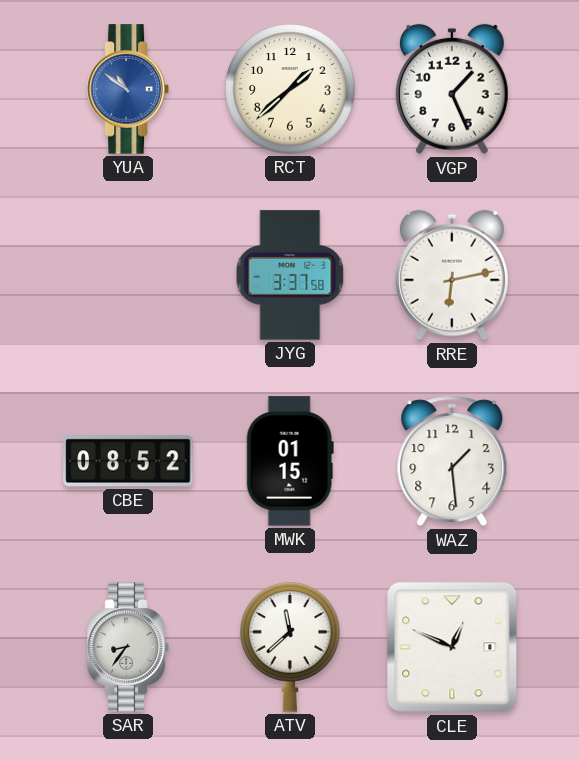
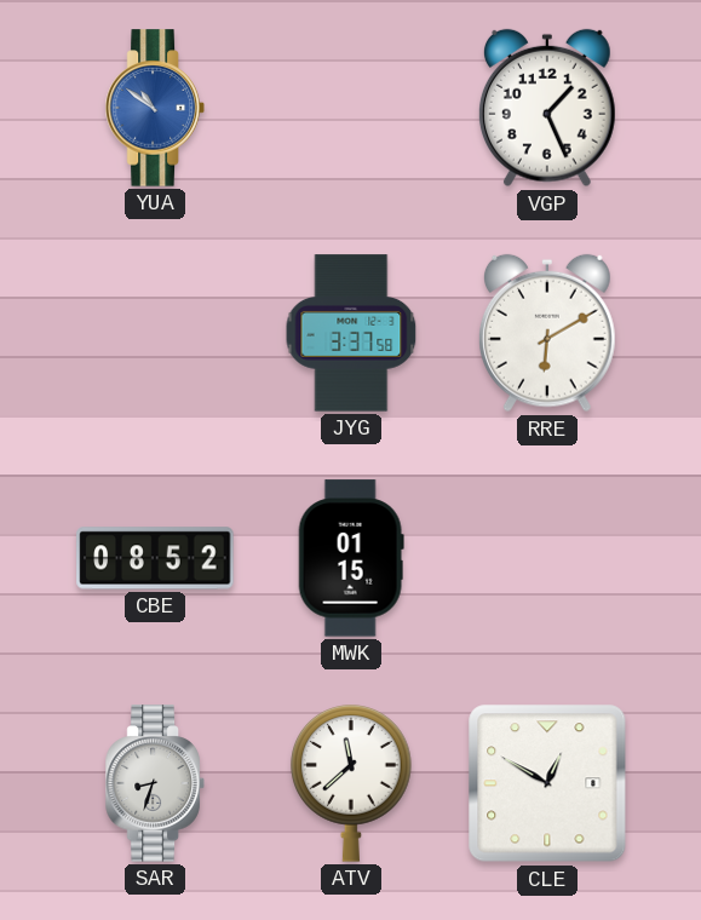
RCT: 1:38 -> none (290, 89)
RRE: 6:13 -> 6:10 (547, 333)
WAZ: 1:29 -> none (452, 461)
SAR: 8:36 -> 8:33 (155, 783)
CLE: 12:49 -> 12:50 (547, 783)
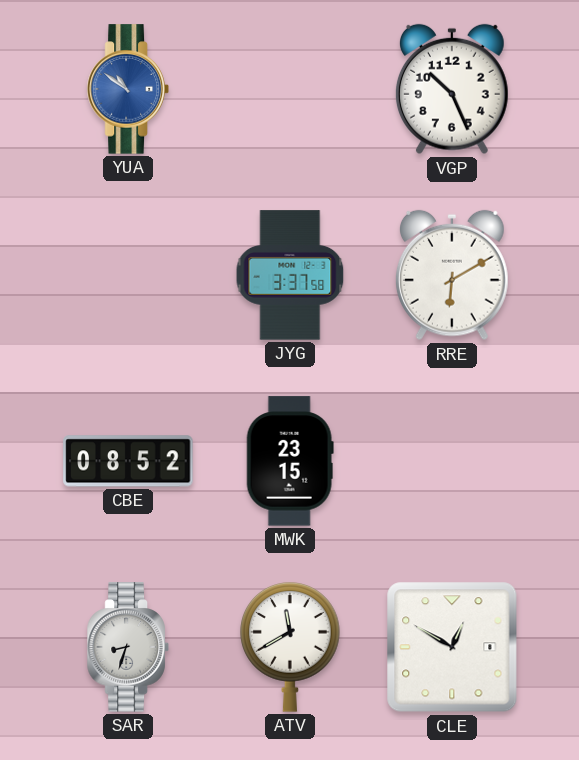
VGP: 1:26 -> 10:26 (452, 89)
MWK: 01:15 -> 23:15 (290, 461)
ATV: 11:38 -> 11:40 (290, 647)
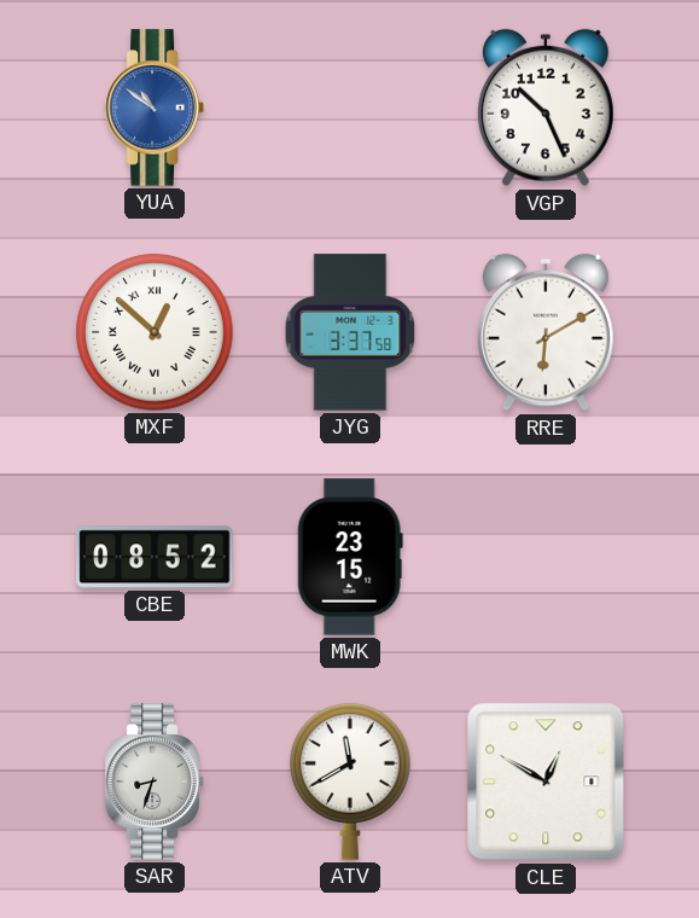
MXF: none -> 12:52 (155, 332)
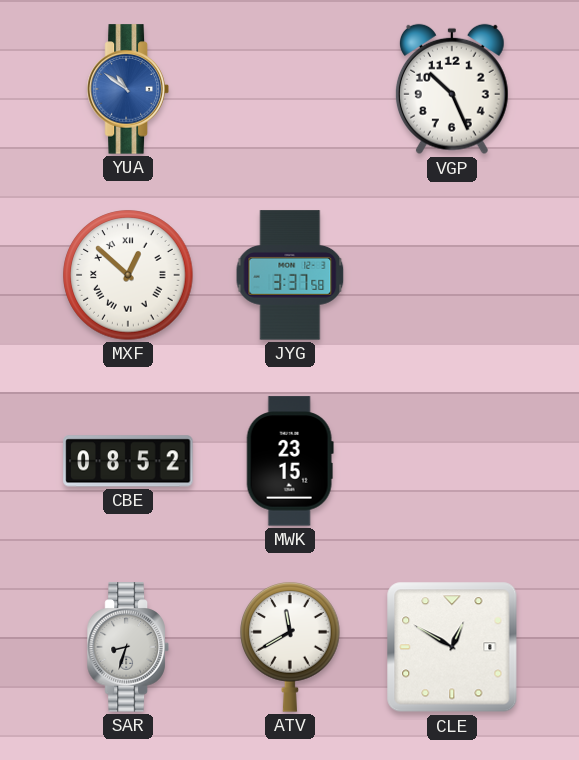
RRE: 6:10 -> none (546, 332)
